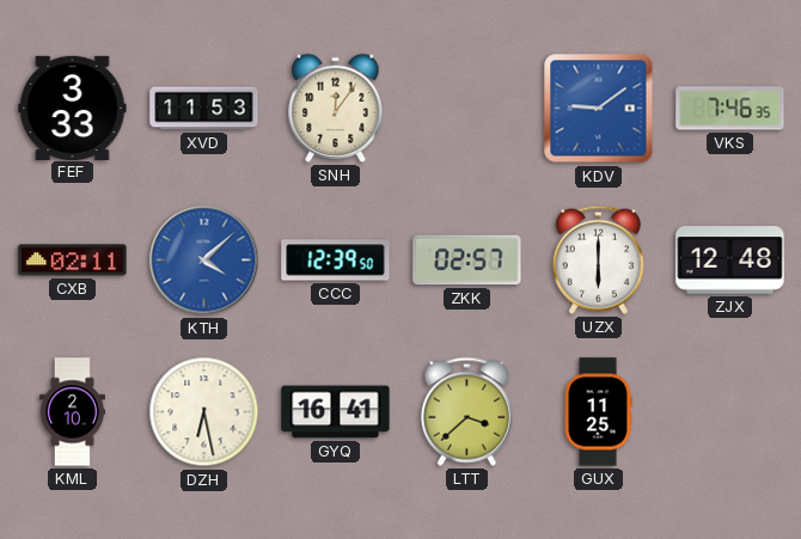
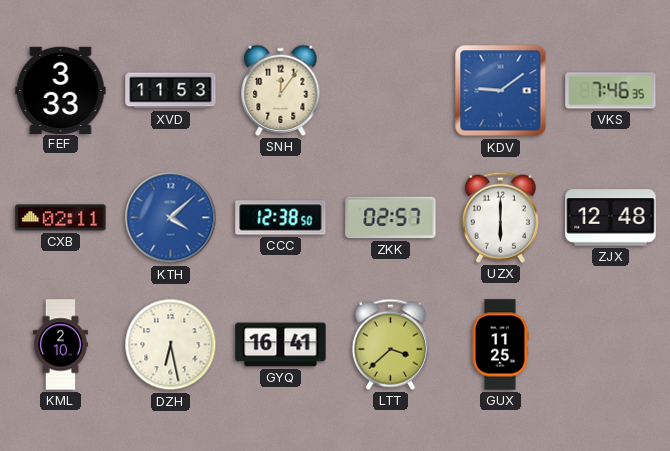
CCC: 12:39 -> 12:38 (281, 218)
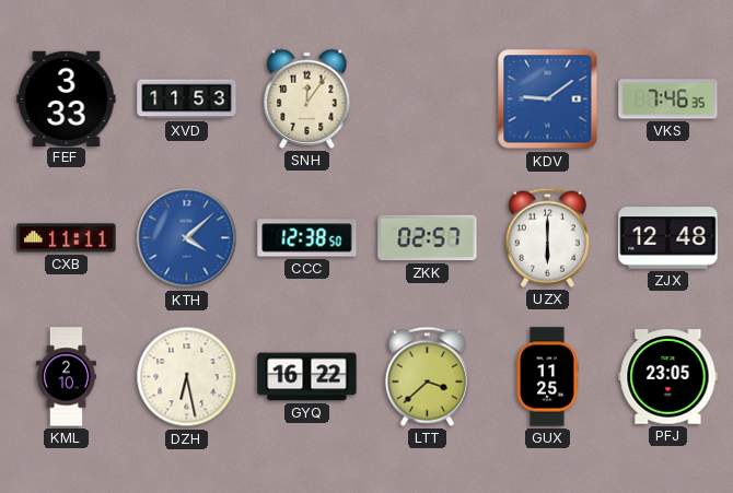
CXB: 02:11 -> 11:11 (67, 238)
GYQ: 16:41 -> 16:22 (307, 377)
PFJ: none -> 23:05 (668, 377)
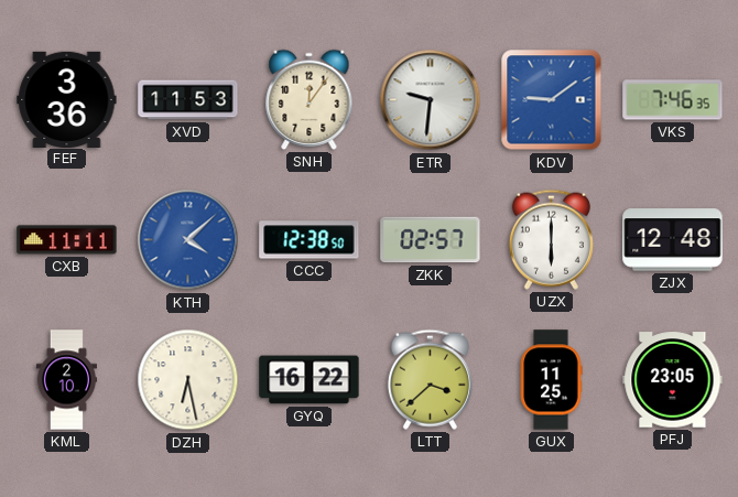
FEF: 3:33 -> 3:36 (67, 99)
ETR: none -> 9:31 (431, 100)
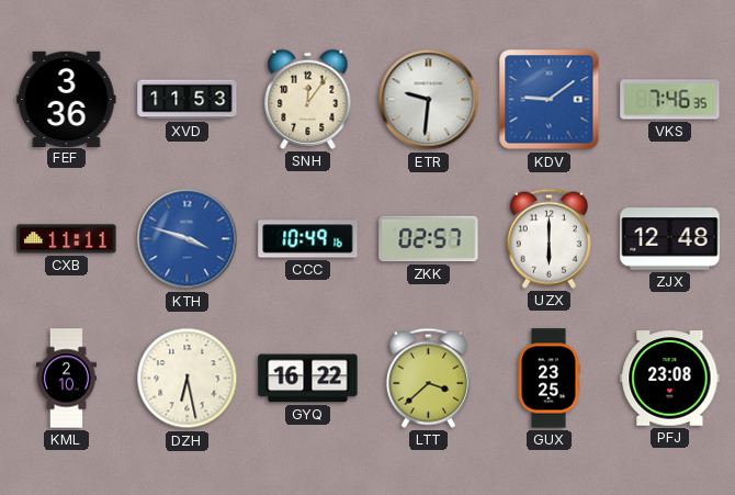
KTH: 4:08 -> 3:48 (188, 239)
CCC: 12:38 -> 10:49 (308, 239)
GUX: 11:25 -> 23:25 (549, 379)
PFJ: 23:05 -> 23:08 (670, 379)
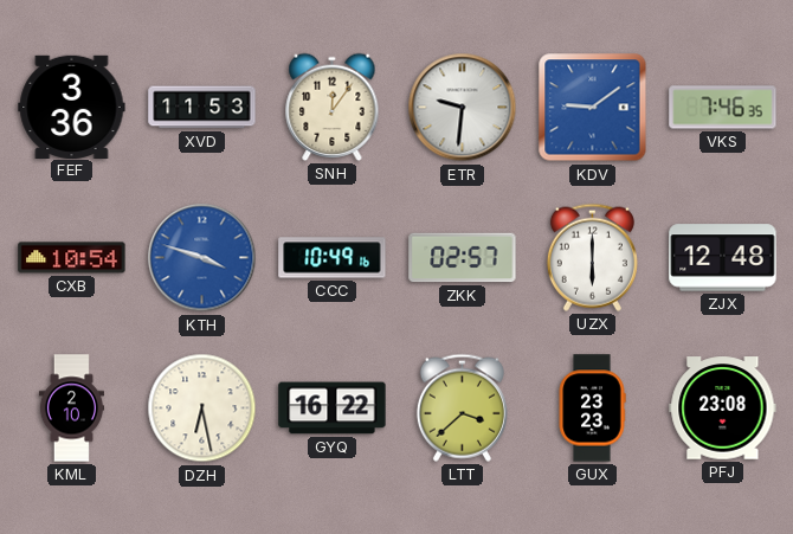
CXB: 11:11 -> 10:54 (72, 258)
GUX: 23:25 -> 23:23 (592, 408)
